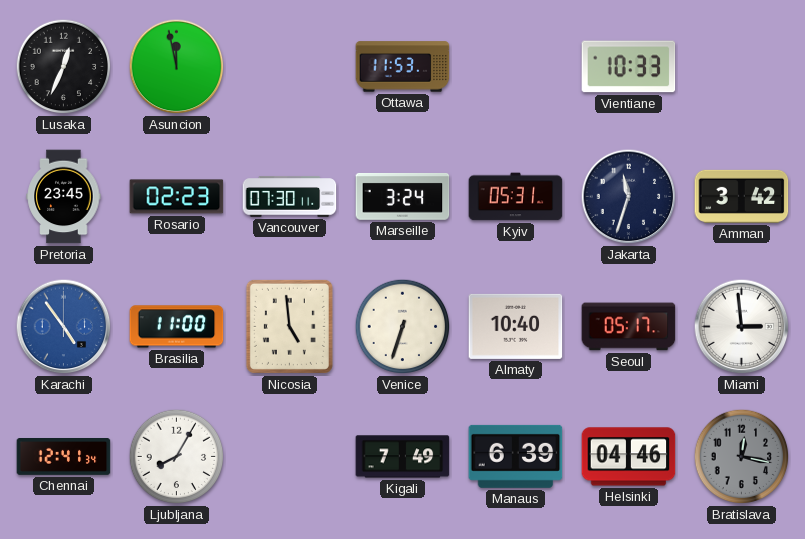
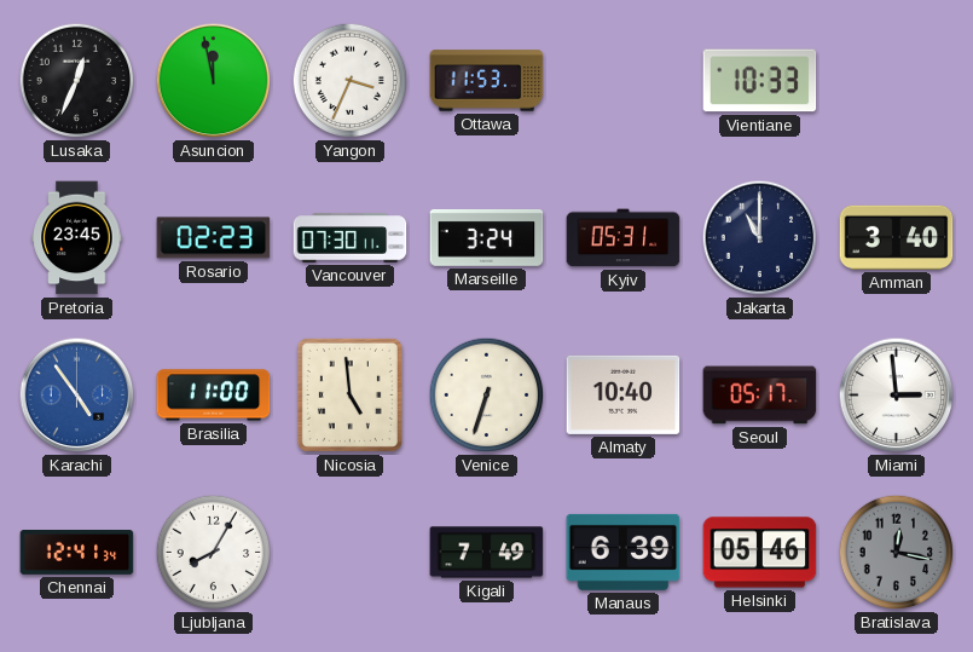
Yangon: none -> 3:34 (351, 81)
Jakarta: 11:33 -> 11:00 (760, 238)
Amman: 3:42 -> 3:40 (897, 237)
Helsinki: 04:46 -> 05:46 (760, 553)
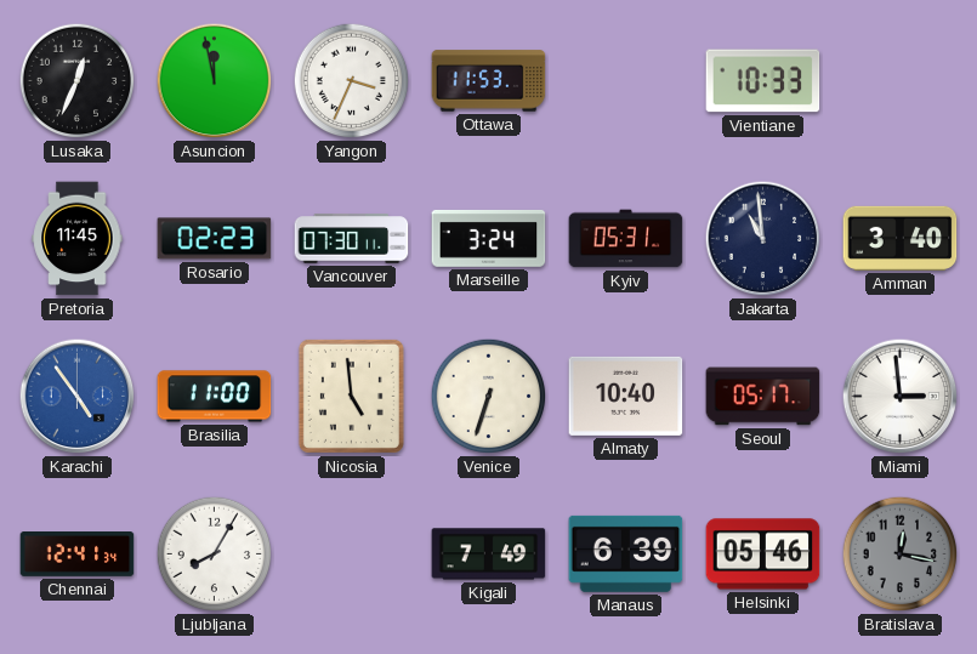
Pretoria: 23:45 -> 11:45 (78, 239)
Jakarta: 11:00 -> 10:59 (763, 239)
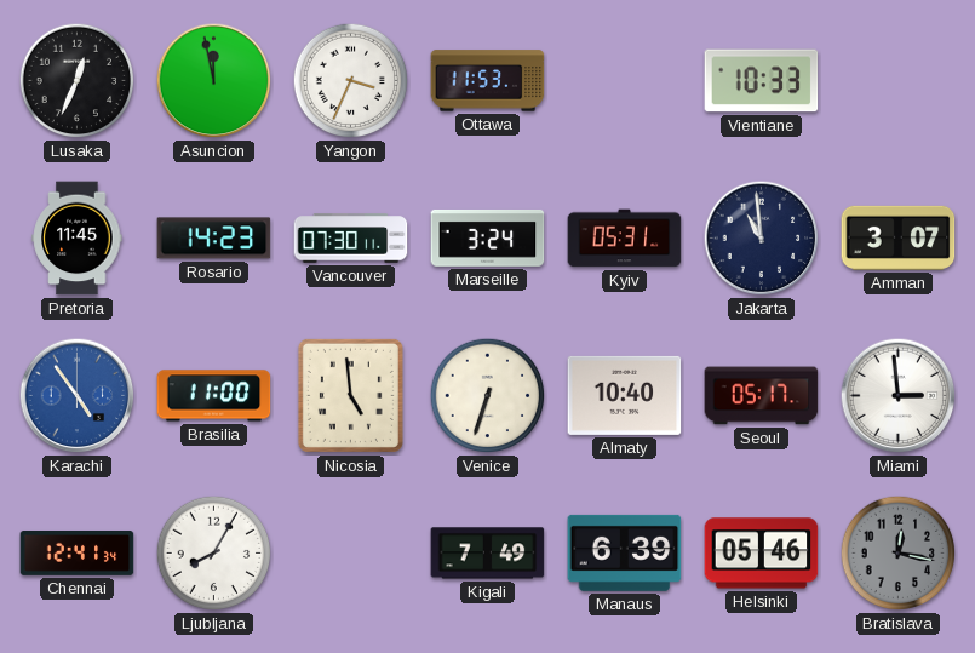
Rosario: 02:23 -> 14:23 (214, 239)
Amman: 3:40 -> 3:07 (899, 237)
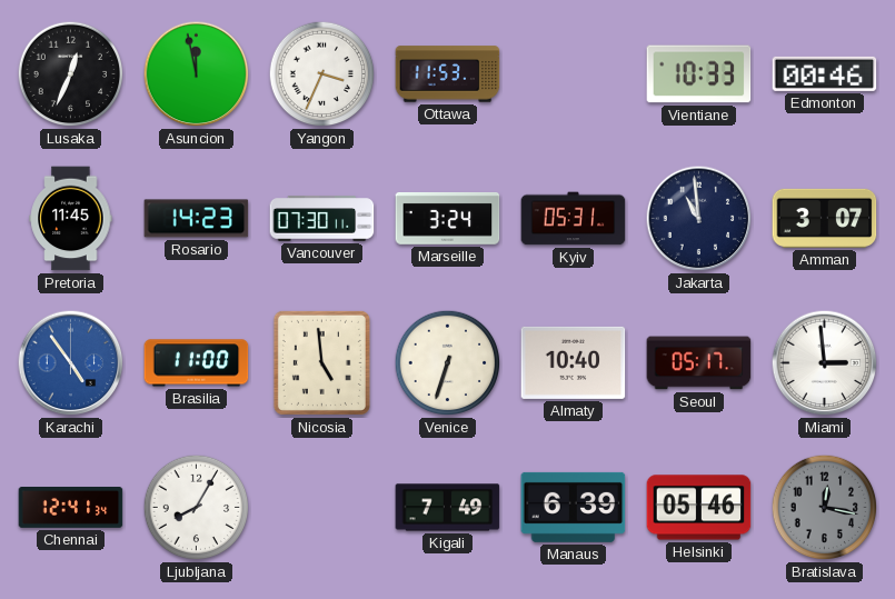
Edmonton: none -> 00:46 (825, 73)
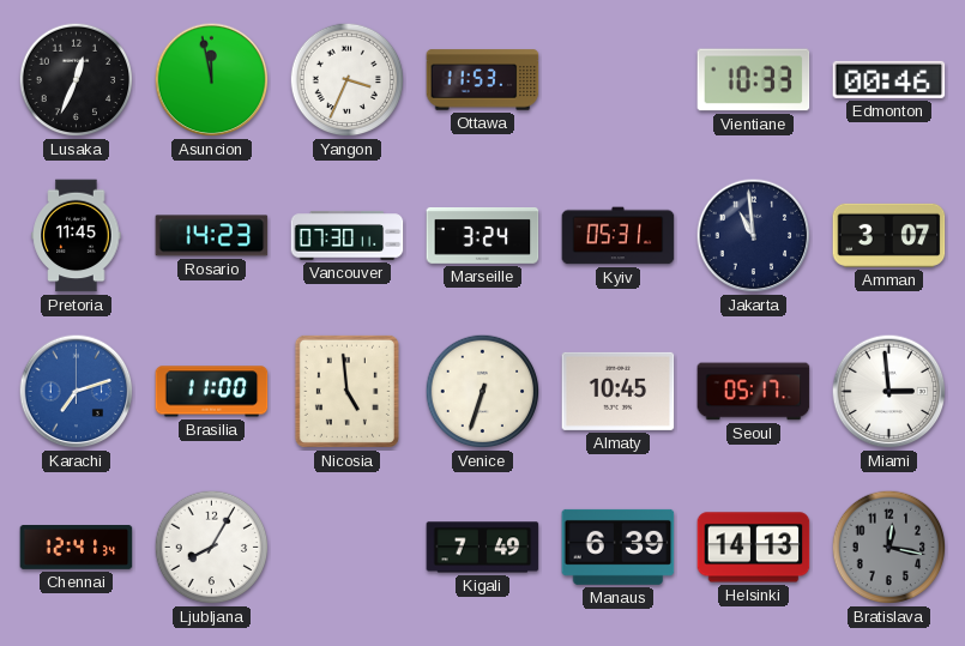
Karachi: 4:54 -> 7:12 (77, 392)
Almaty: 10:40 -> 10:45 (619, 391)
Helsinki: 05:46 -> 14:13 (754, 548)
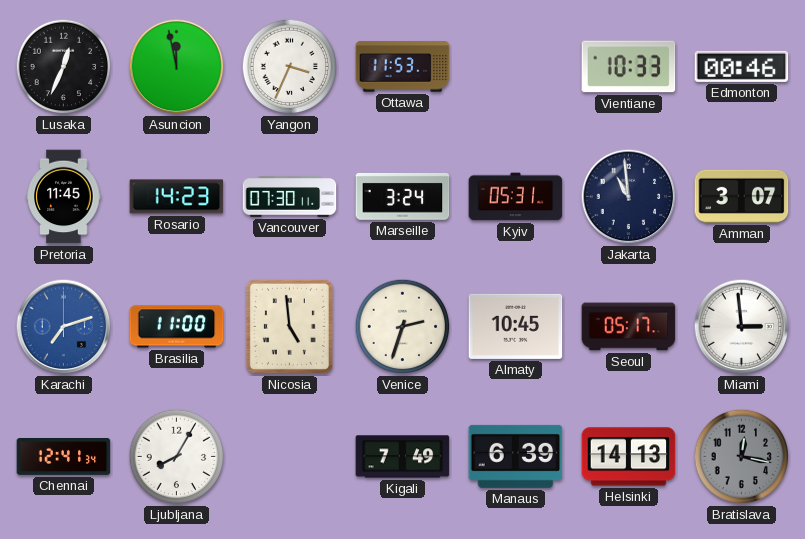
Venice: 6:33 -> 2:33 (403, 327)
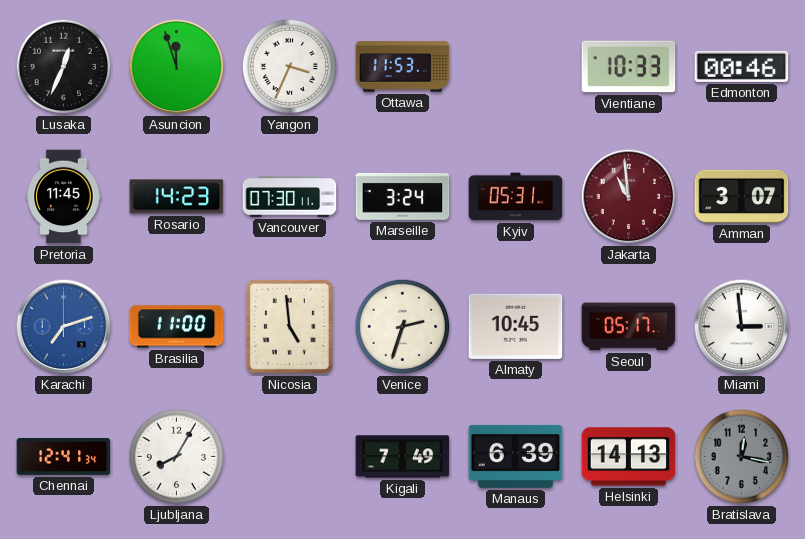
Asuncion: 11:58 -> 11:57 (177, 67)
Jakarta dial: navy -> burgundy (629, 197)
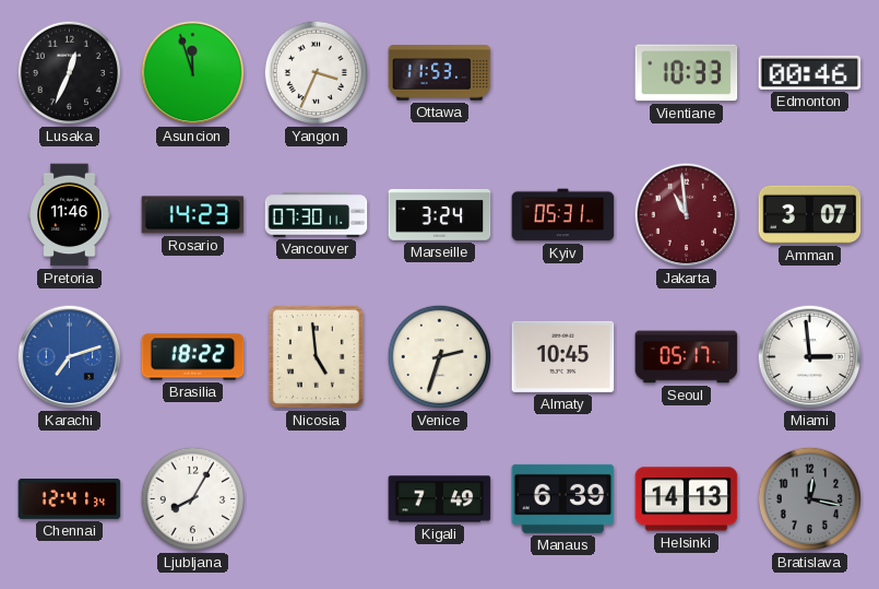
Pretoria: 11:45 -> 11:46 (70, 215)
Brasilia: 11:00 -> 18:22 (193, 357)
